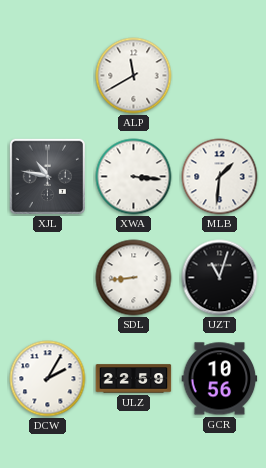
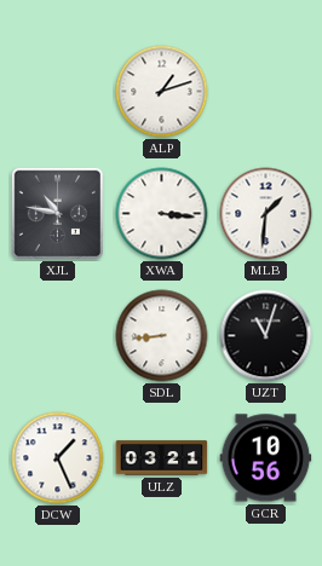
ALP: 11:40 -> 1:12 (162, 92)
DCW: 2:05 -> 1:26 (58, 458)
ULZ: 22:59 -> 03:21 (162, 458)
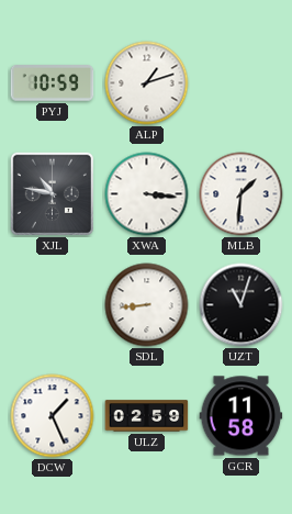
PYJ: none -> 10:59 (53, 83)
ULZ: 03:21 -> 02:59 (147, 416)
GCR: 10:56 -> 11:58 (242, 416)
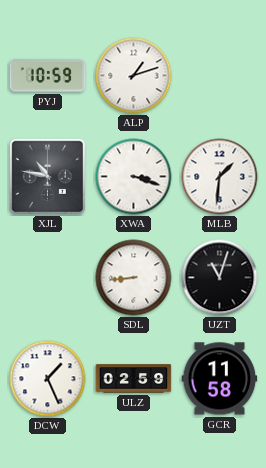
XWA: 3:16 -> 3:18 (134, 177)
